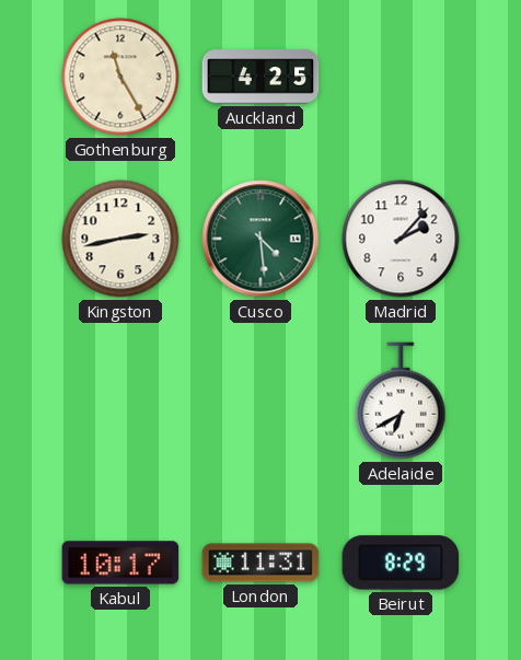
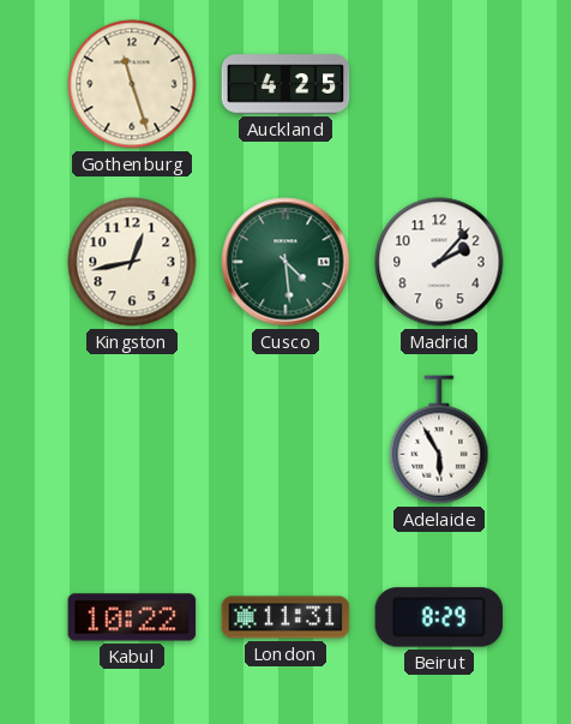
Gothenburg: 11:25 -> 11:27 (132, 84)
Kingston: 2:43 -> 12:43 (132, 262)
Adelaide: 6:40 -> 5:55 (439, 439)
Kabul: 10:17 -> 10:22 (132, 617)
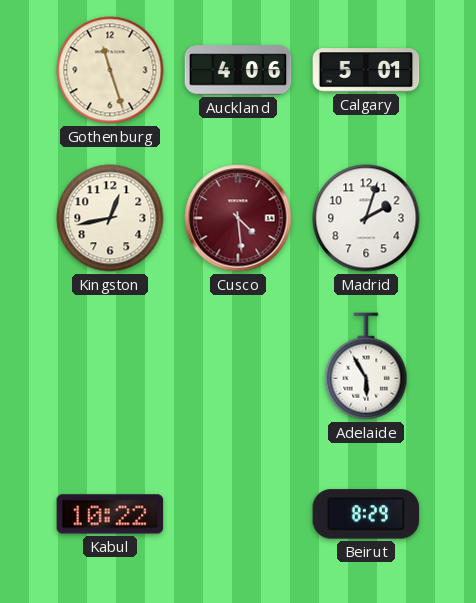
Auckland: 4:25 -> 4:06 (238, 70)
Calgary: none -> 5:01 (366, 70)
Cusco dial: green -> burgundy (238, 218)
Madrid: 2:07 -> 2:03 (366, 218)
London: 11:31 -> none (285, 617)
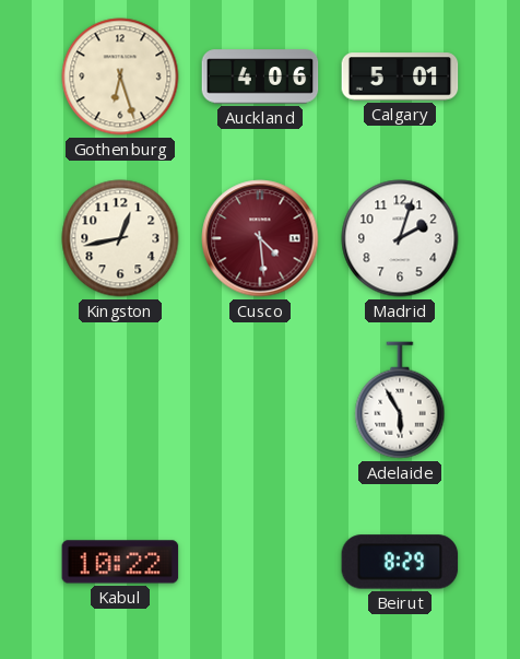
Gothenburg: 11:27 -> 6:27 (120, 77)
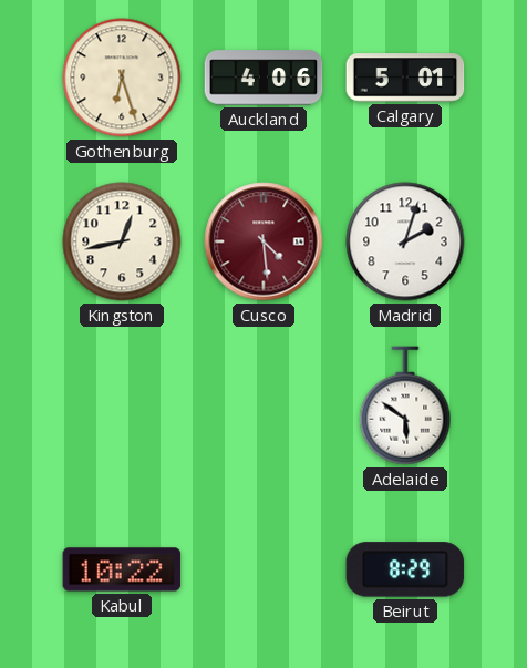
Adelaide: 5:55 -> 5:51 (405, 405)
